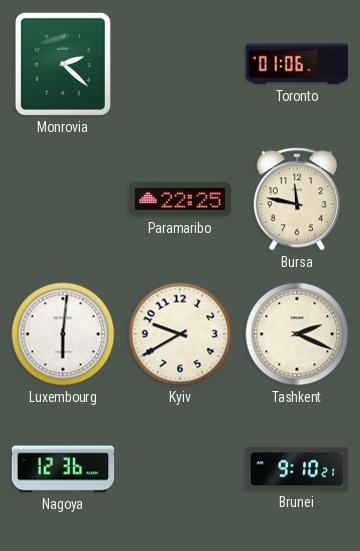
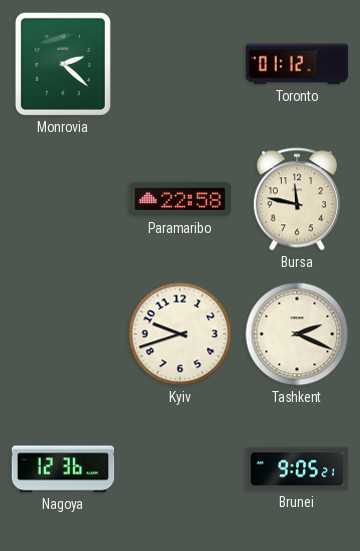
Toronto: 01:06 -> 01:12 (297, 64)
Paramaribo: 22:25 -> 22:58 (180, 199)
Luxembourg: 6:01 -> none (63, 334)
Kyiv: 9:40 -> 9:42 (180, 334)
Brunei: 9:10 -> 9:05 (297, 469)
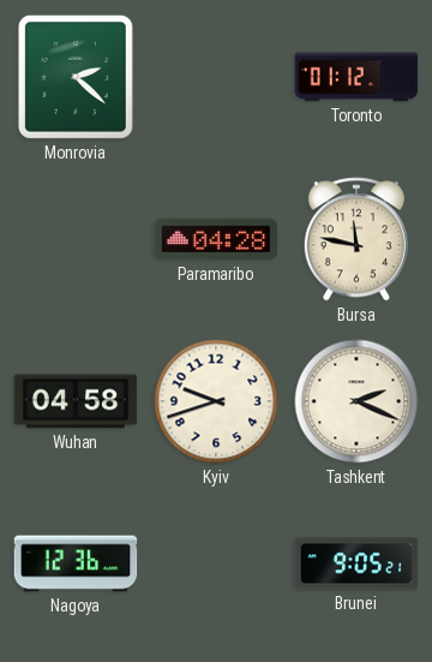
Paramaribo: 22:58 -> 04:28 (216, 239)
Wuhan: none -> 04:58 (76, 401)
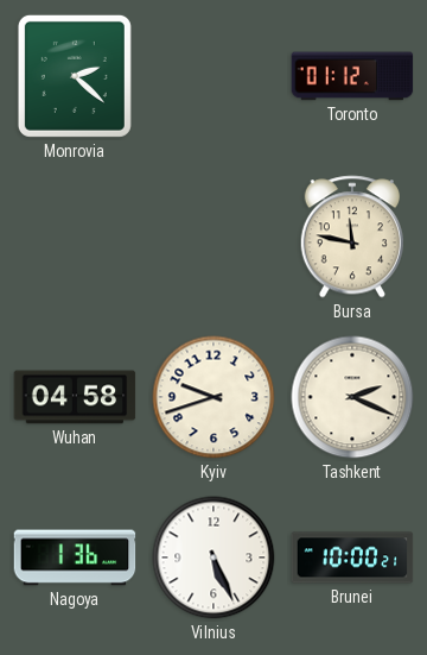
Paramaribo: 04:28 -> none (216, 239)
Nagoya: 12:36 -> 1:36 (75, 558)
Vilnius: none -> 5:26 (213, 558)
Brunei: 9:05 -> 10:00 (352, 558)
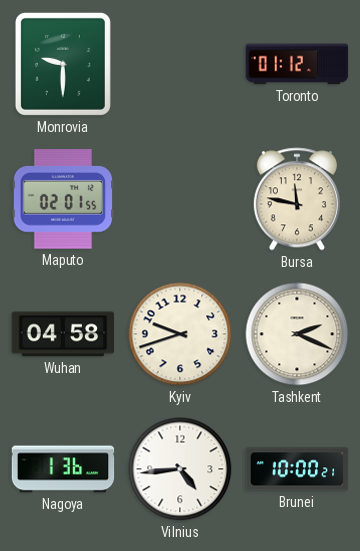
Monrovia: 2:22 -> 9:30 (63, 64)
Maputo: none -> 02:01 (63, 199)
Vilnius: 5:26 -> 4:44 (180, 469)
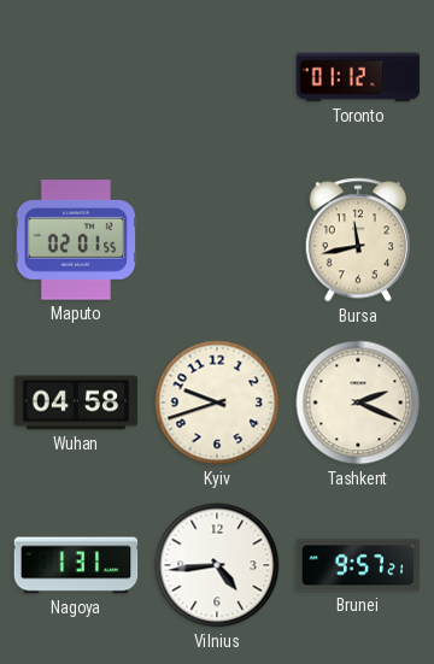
Monrovia: 9:30 -> none (63, 64)
Bursa: 11:47 -> 11:43 (357, 240)
Nagoya: 1:36 -> 1:31 (76, 565)
Brunei: 10:00 -> 9:57 (358, 565)
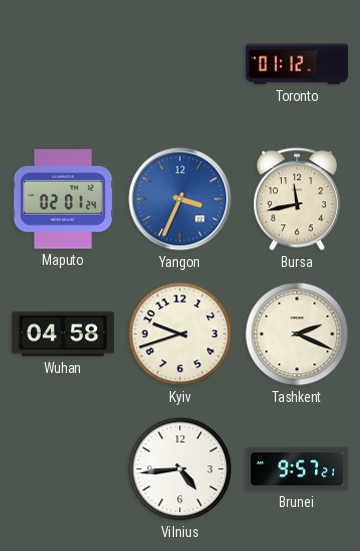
Maputo: 02:01:55 -> 02:01:24 (63, 199)
Yangon: none -> 3:34 (180, 199)
Nagoya: 1:31 -> none (76, 565)
